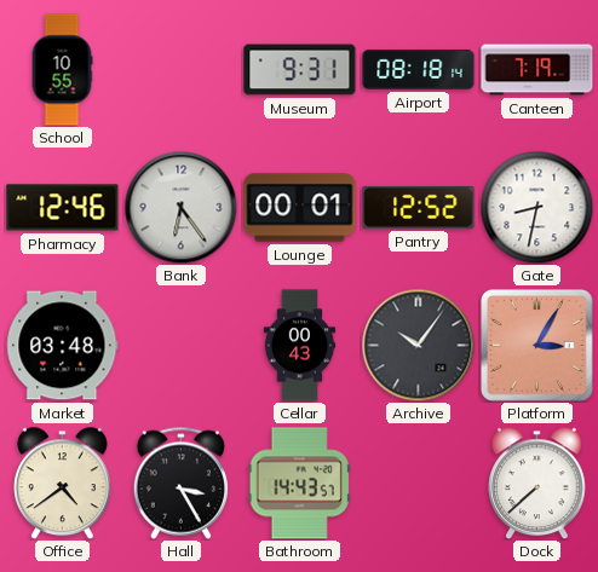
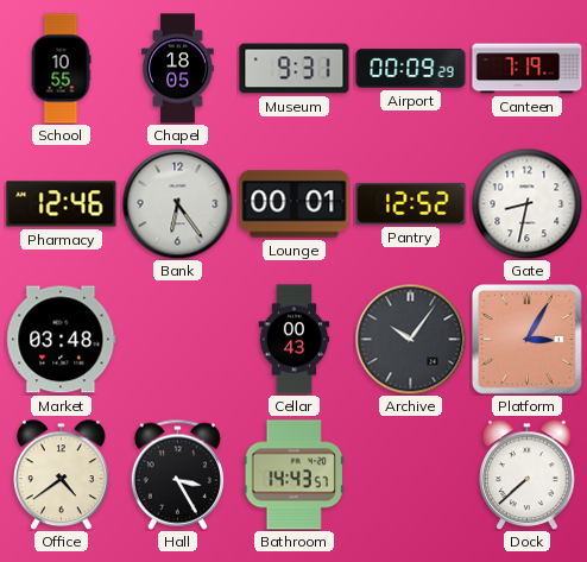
Chapel: none -> 18:05 (178, 69)
Airport: 08:18 -> 00:09 (411, 69)
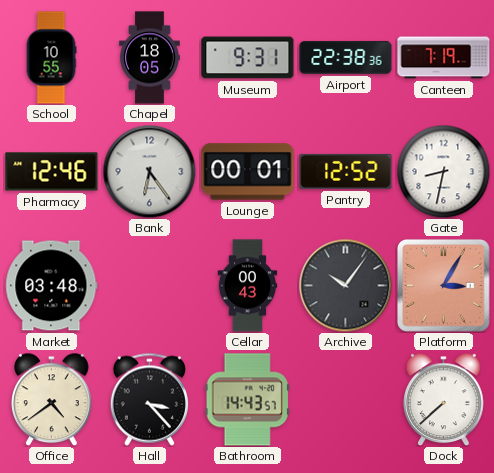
Airport: 00:09 -> 22:38 (346, 58)
Hall: 3:25 -> 3:23 (149, 399)
